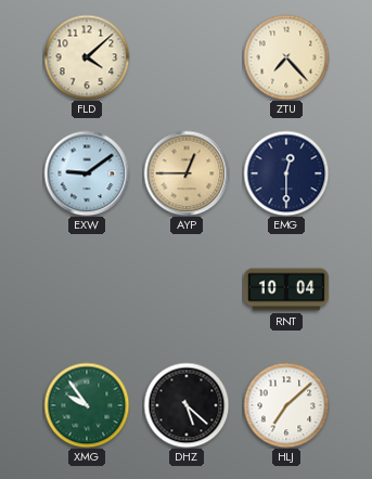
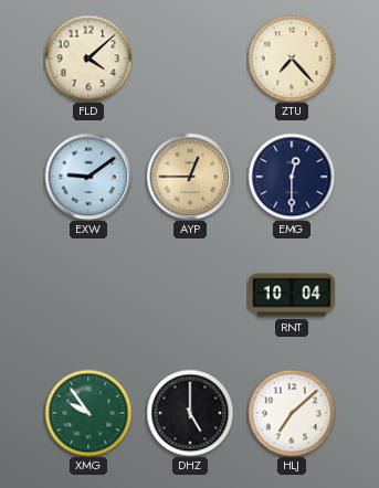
DHZ: 5:22 -> 5:00 (190, 413)
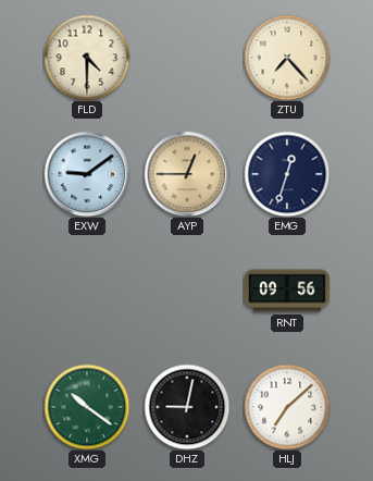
FLD: 4:08 -> 4:30 (87, 58)
EMG: 12:30 -> 12:33 (287, 174)
RNT: 10:04 -> 09:56 (287, 291)
XMG: 9:54 -> 10:21 (87, 407)
DHZ: 5:00 -> 9:02 (187, 407)
